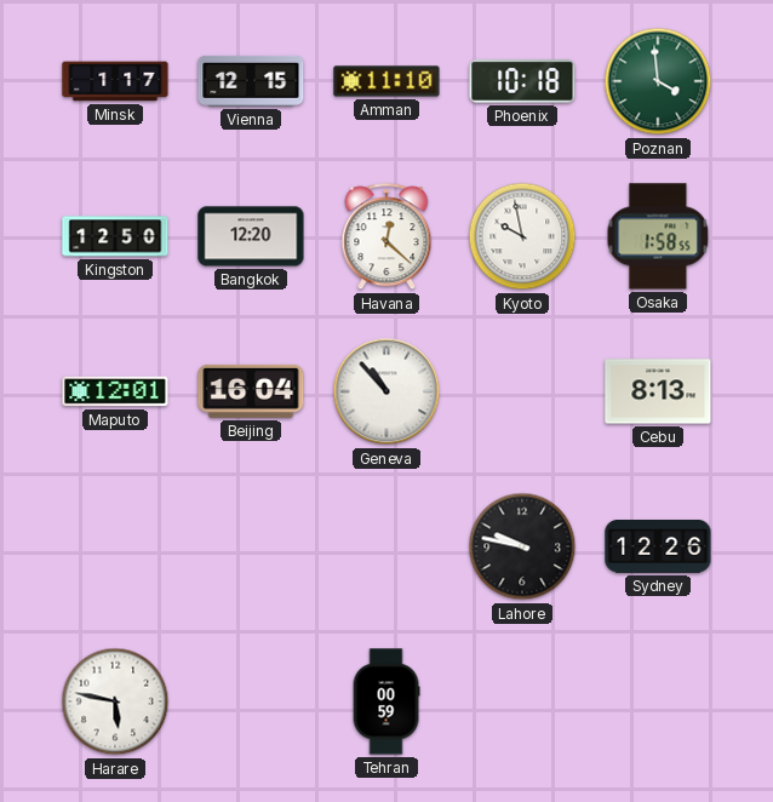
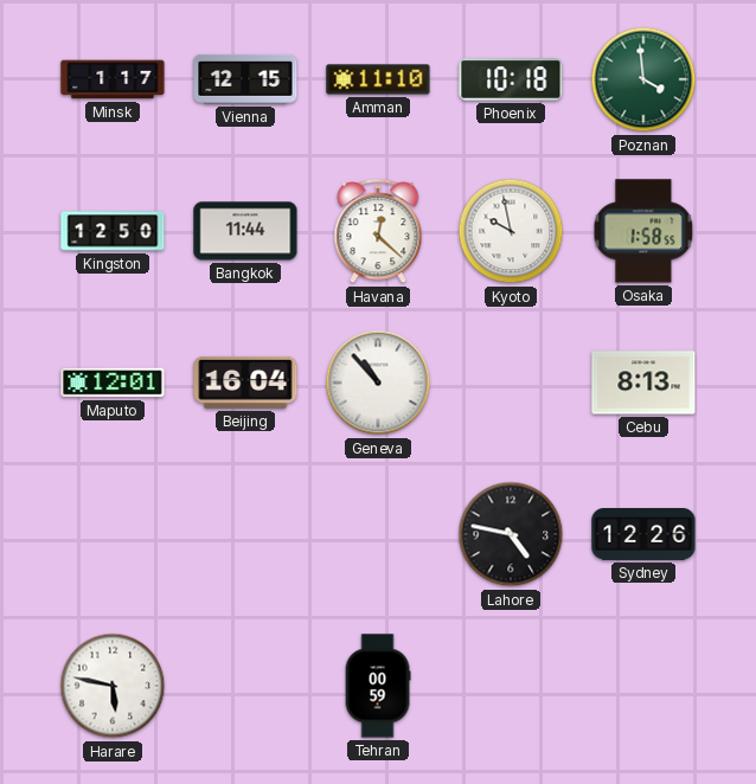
Bangkok: 12:20 -> 11:44 (245, 231)
Lahore: 9:47 -> 4:47 (511, 534)
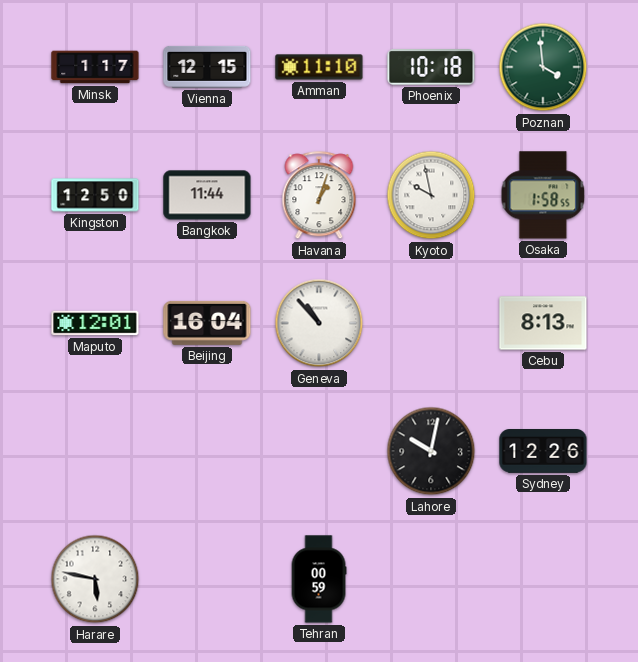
Havana: 12:22 -> 1:03 (319, 196)
Lahore: 4:47 -> 10:02 (431, 451)
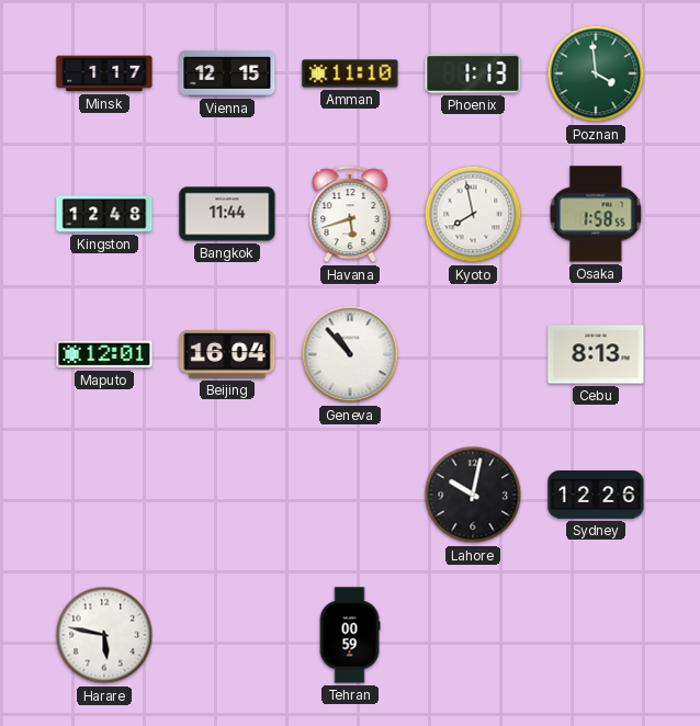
Phoenix: 10:18 -> 1:13 (473, 73)
Kingston: 12:50 -> 12:48 (104, 214)
Havana: 1:03 -> 5:42 (350, 215)
Kyoto: 9:58 -> 7:58 (473, 214)
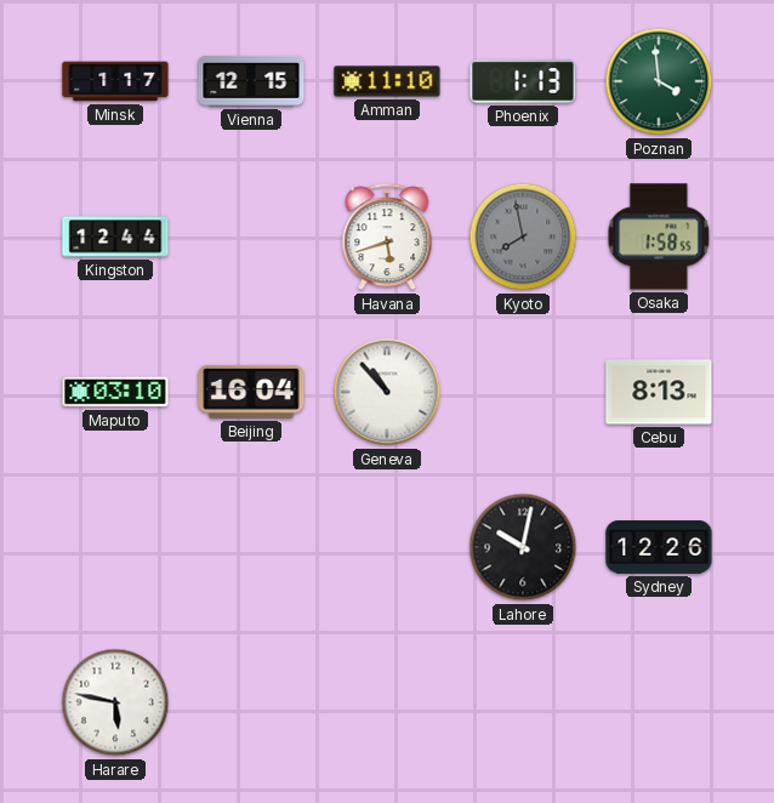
Kingston: 12:48 -> 12:44 (115, 237)
Bangkok: 11:44 -> none (227, 214)
Kyoto dial: white -> grey (523, 237)
Maputo: 12:01 -> 03:10 (115, 392)
Tehran: 00:59 -> none (350, 635)
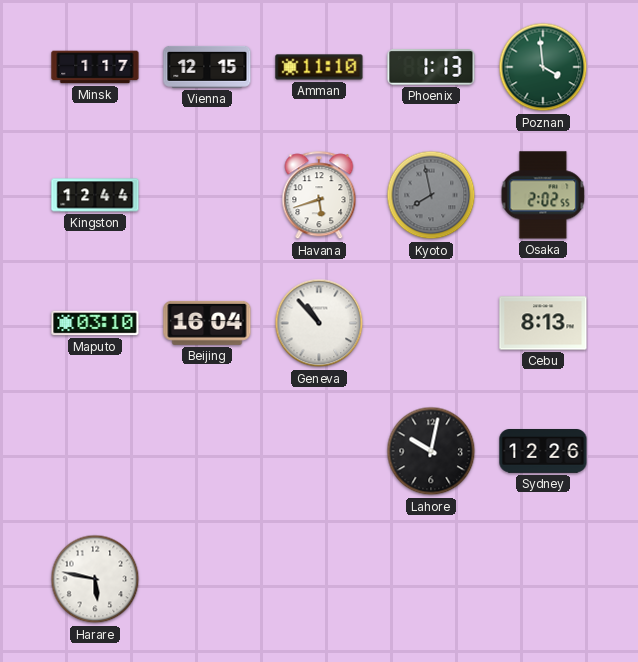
Osaka: 1:58 -> 2:02 (543, 195)
